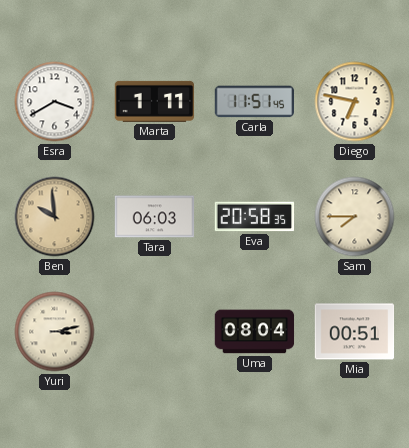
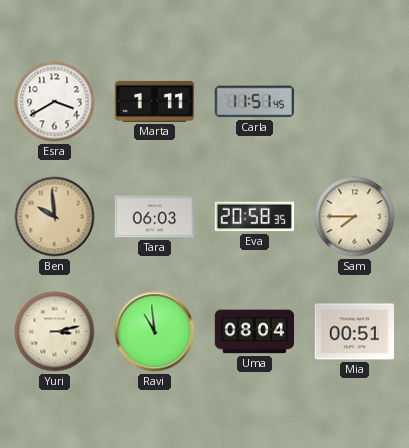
Diego: 6:47 -> none (355, 102)
Ravi: none -> 10:59 (155, 332)
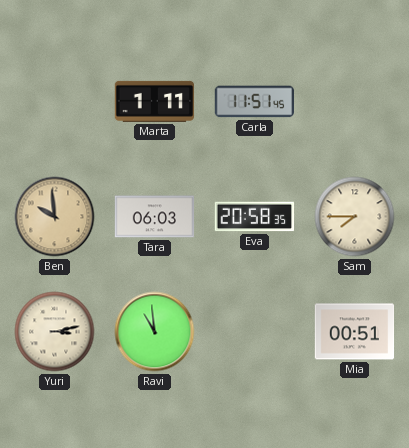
Esra: 3:40 -> none (55, 102)
Uma: 08:04 -> none (255, 332)
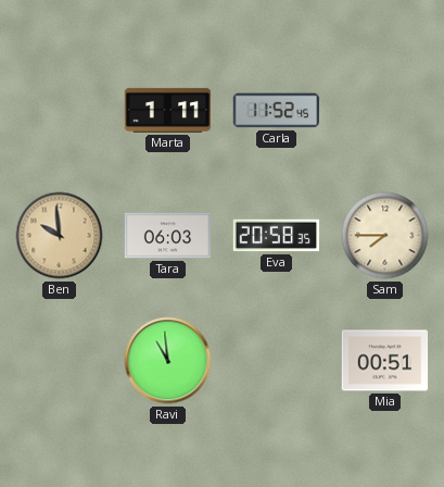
Carla: 11:51 -> 11:52 (276, 111)
Yuri: 3:13 -> none (55, 332)
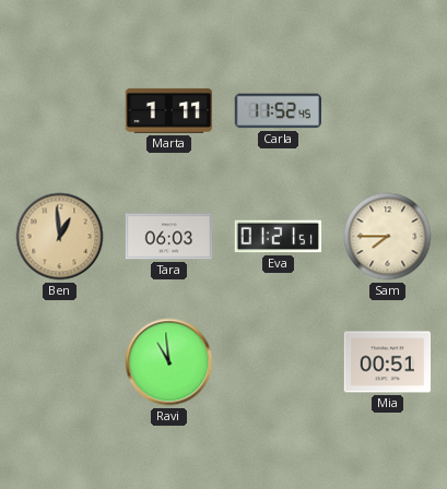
Ben: 9:59 -> 12:59 (60, 237)
Eva: 20:58 -> 01:21 (279, 237)
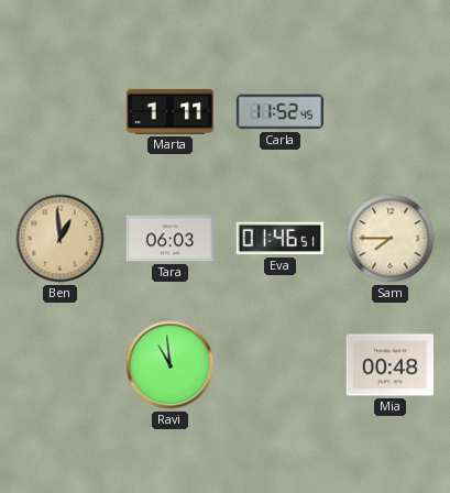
Eva: 01:21 -> 01:46 (281, 239)
Mia: 00:51 -> 00:48 (391, 365)
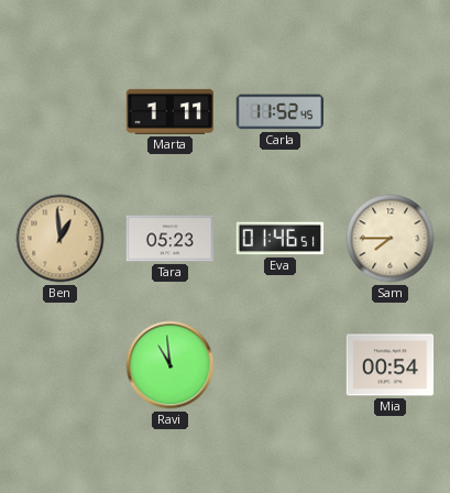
Tara: 06:03 -> 05:23 (171, 239)
Mia: 00:48 -> 00:54 (391, 365)
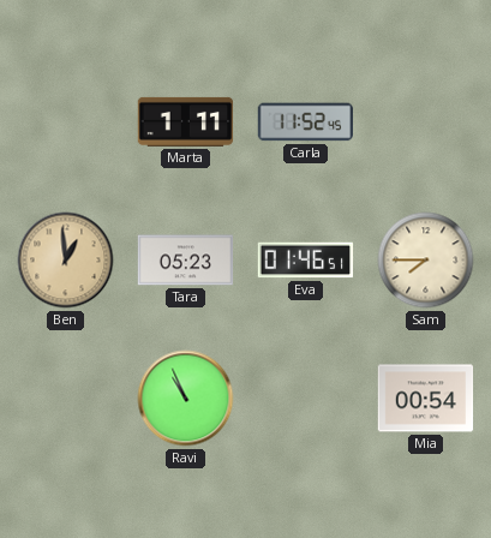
Ravi: 10:59 -> 10:56 (186, 399)
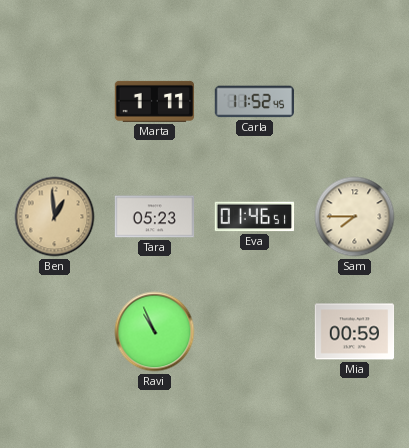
Mia: 00:54 -> 00:59 (355, 332)
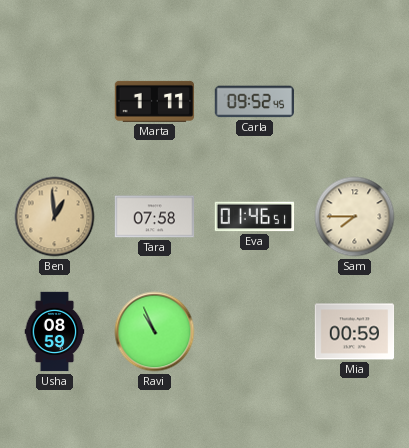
Carla: 11:52 -> 09:52 (254, 102)
Tara: 05:23 -> 07:58 (155, 217)
Usha: none -> 08:59 (55, 332)
